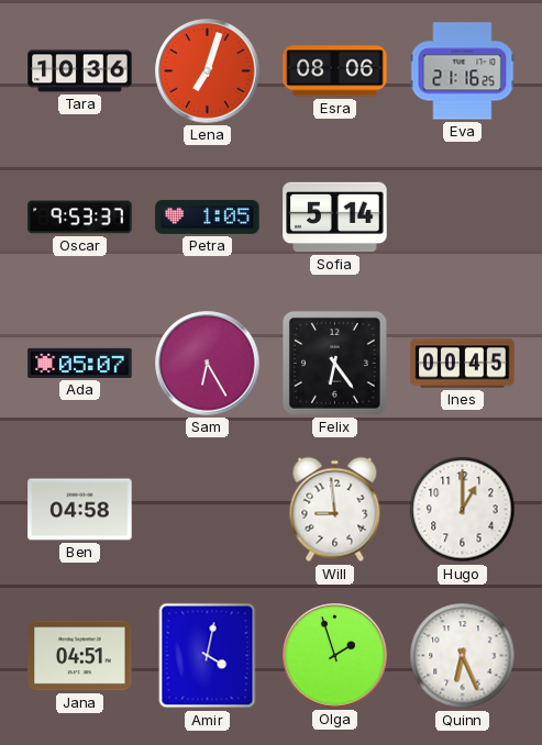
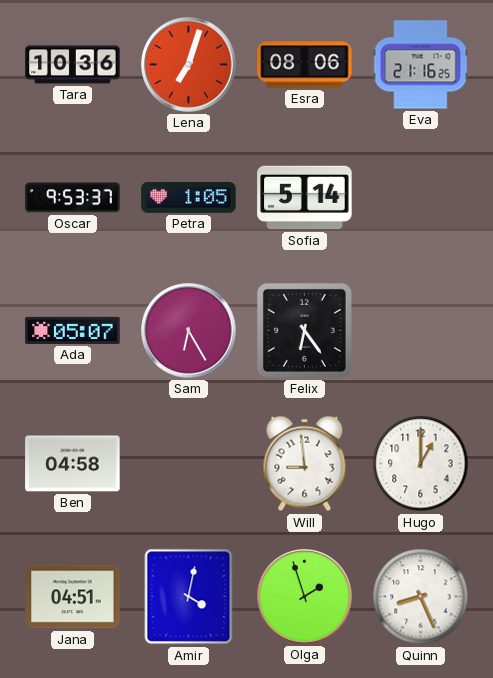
Ines: 00:45 -> none (463, 364)
Quinn: 6:26 -> 8:26 (421, 597)
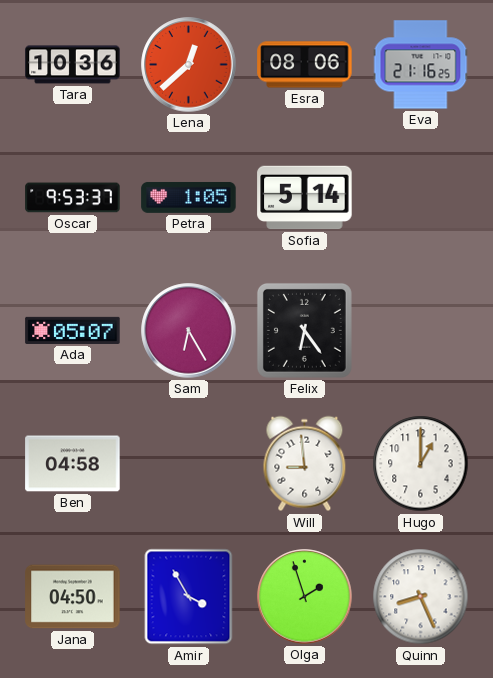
Lena: 7:03 -> 12:38 (189, 65)
Jana: 04:51 -> 04:50 (73, 597)
Amir: 4:02 -> 3:55 (189, 597)
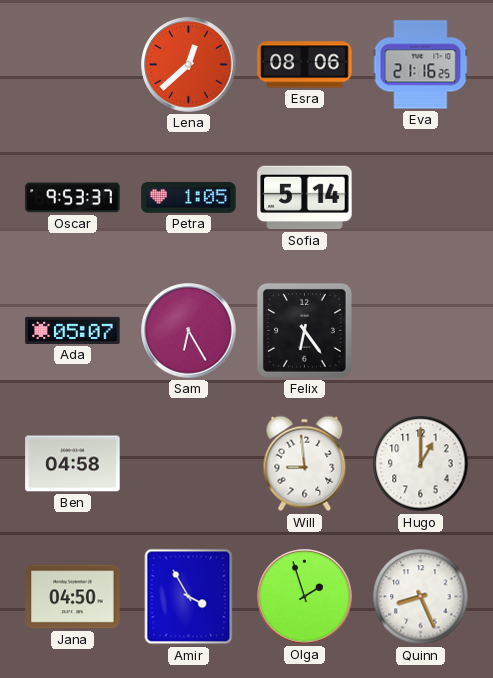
Tara: 10:36 -> none (73, 65)
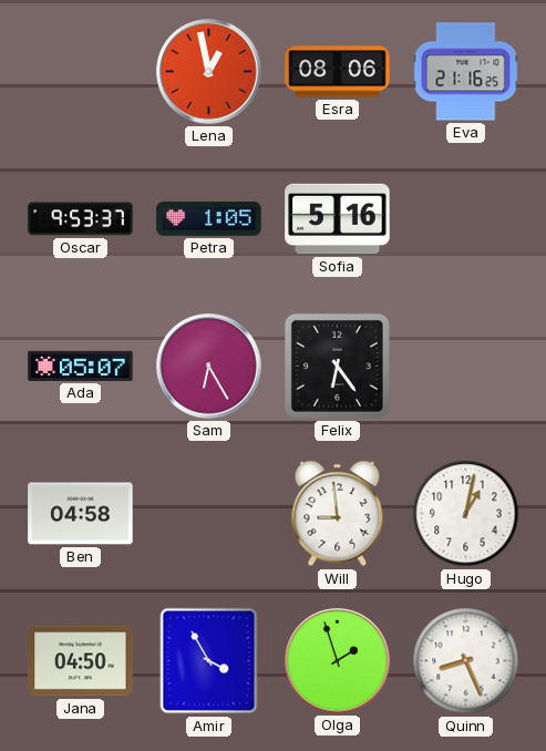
Lena: 12:38 -> 12:58 (209, 72)
Sofia: 5:14 -> 5:16 (338, 219)
Hugo: 1:00 -> 1:02 (466, 514)
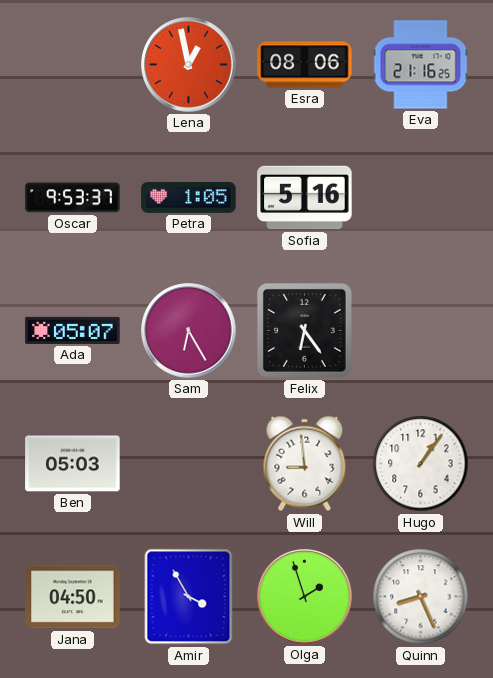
Ben: 04:58 -> 05:03 (73, 464)
Hugo: 1:02 -> 1:06 (421, 464)
